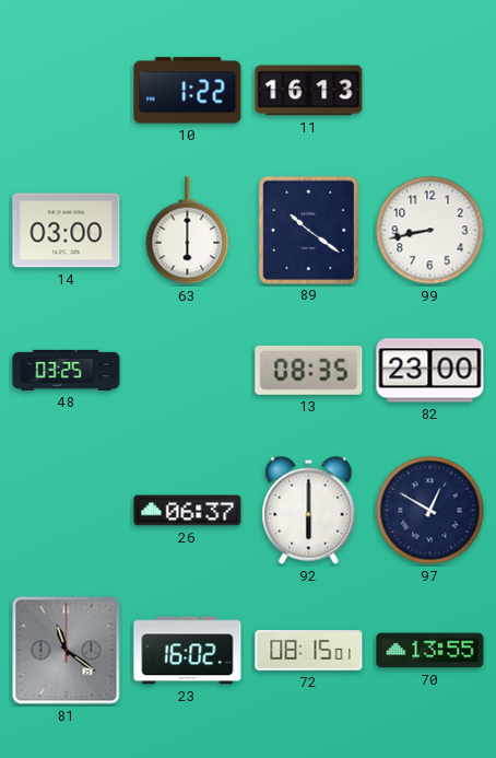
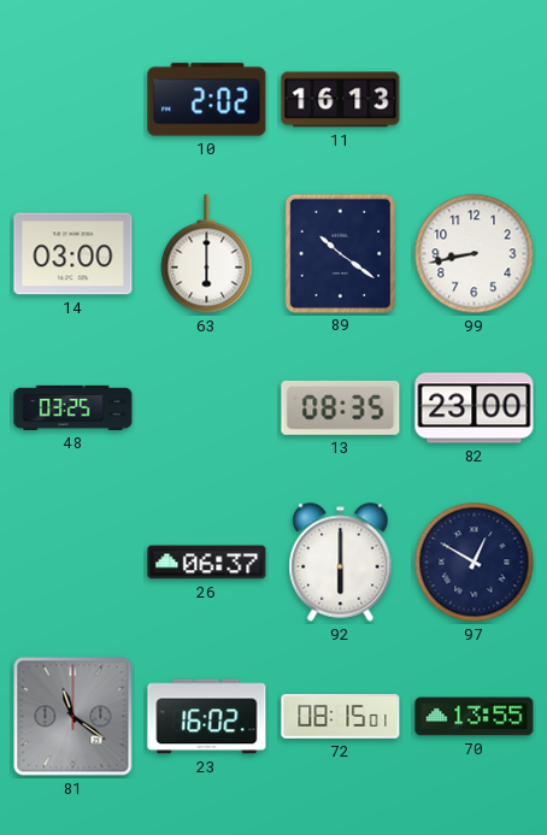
10: 1:22 -> 2:02 (207, 100)
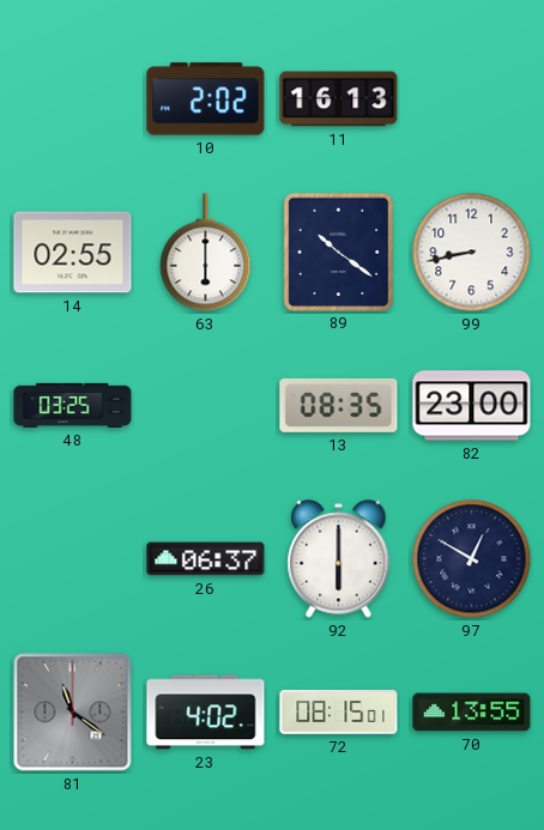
14: 03:00 -> 02:55 (73, 253)
23: 16:02 -> 4:02 (206, 713)
